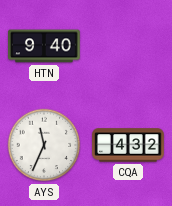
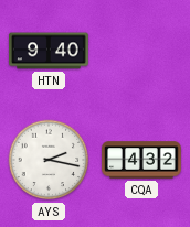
AYS: 11:34 -> 2:17 (49, 160)
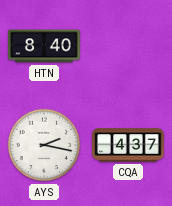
HTN: 9:40 -> 8:40 (45, 46)
CQA: 4:32 -> 4:37 (128, 145)
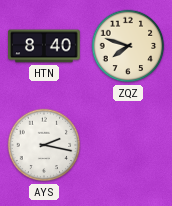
ZQZ: none -> 7:48 (128, 46)
CQA: 4:37 -> none (128, 145)
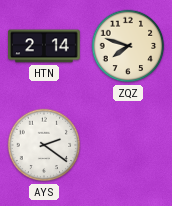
HTN: 8:40 -> 2:14 (45, 46)
AYS: 2:17 -> 2:21 (44, 145)
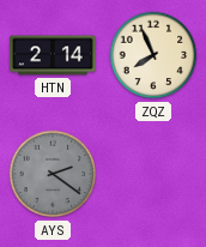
ZQZ: 7:48 -> 7:56 (153, 55)
AYS dial: white -> grey (53, 174)
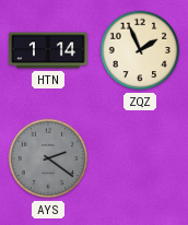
HTN: 2:14 -> 1:14 (49, 50)
ZQZ: 7:56 -> 1:56 (140, 50)
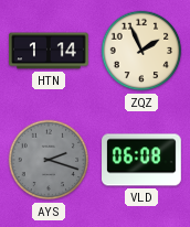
AYS: 2:21 -> 2:18 (49, 160)
VLD: none -> 06:08 (142, 160)
